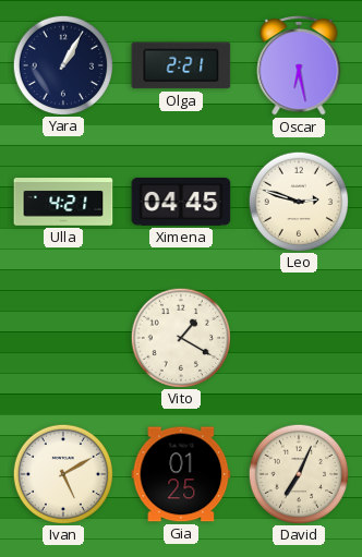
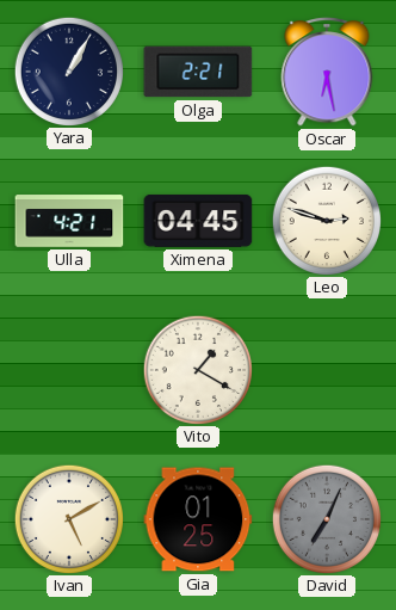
David dial: cream -> grey (326, 518)
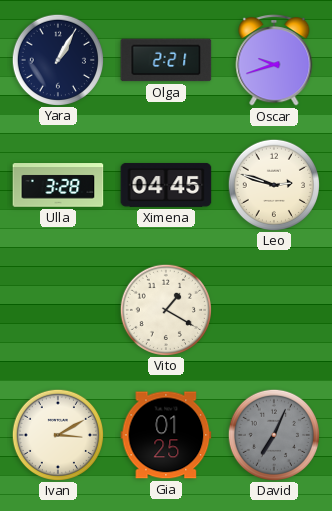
Oscar: 6:28 -> 9:42 (274, 61)
Ulla: 4:21 -> 3:28 (58, 185)
Ivan: 5:10 -> 3:10 (57, 434)
